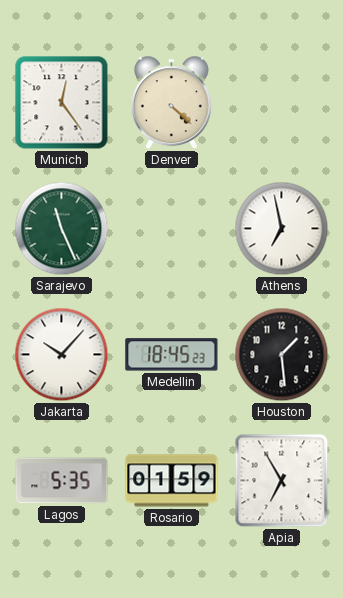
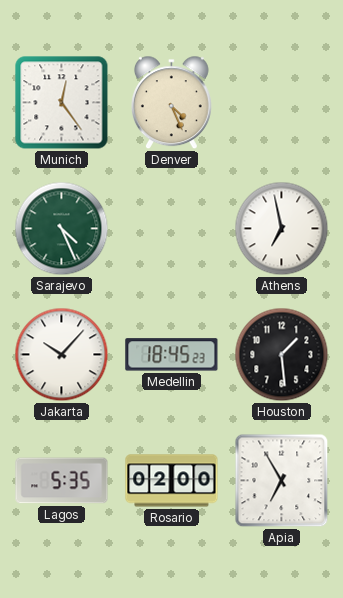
Denver: 4:22 -> 4:26 (171, 103)
Sarajevo: 11:26 -> 4:26 (62, 229)
Rosario: 01:59 -> 02:00 (172, 481)
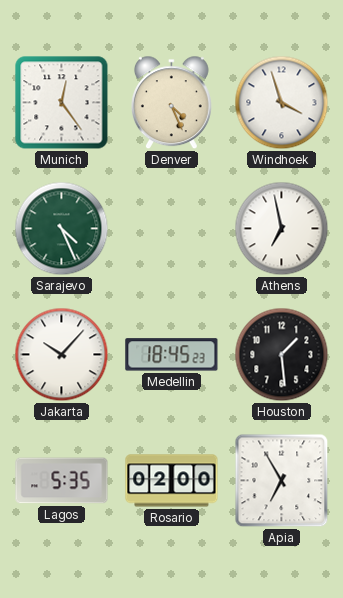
Windhoek: none -> 3:57 (282, 103)
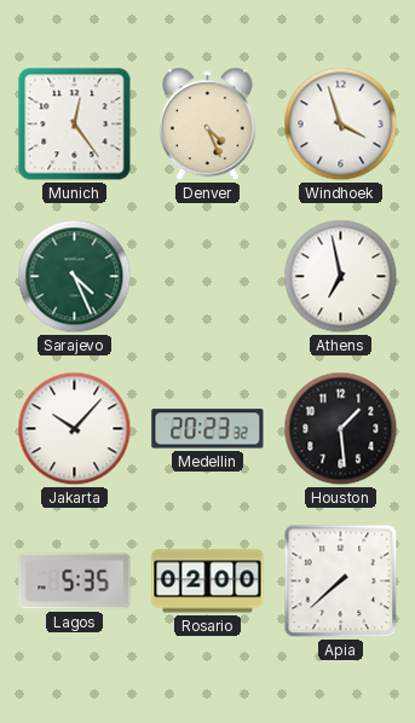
Medellin: 18:45 -> 20:23 (208, 429)
Apia: 6:55 -> 7:38 (341, 582)
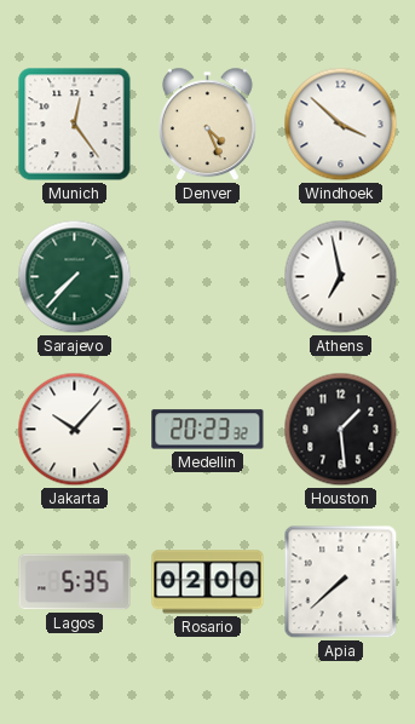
Windhoek: 3:57 -> 3:52 (341, 125)
Sarajevo: 4:26 -> 7:37 (75, 277)
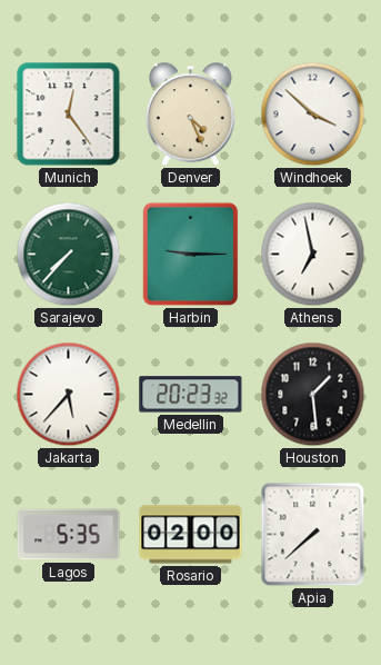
Harbin: none -> 9:15 (191, 255)
Jakarta: 10:07 -> 5:37 (69, 395)
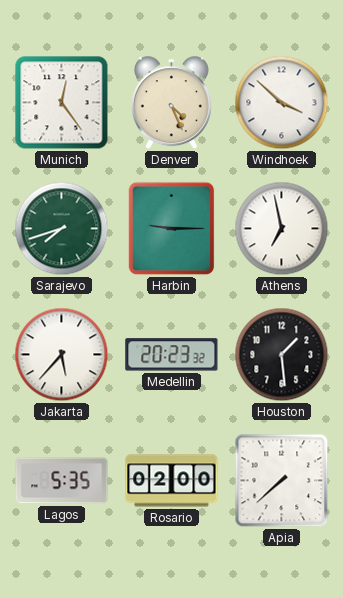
Sarajevo: 7:37 -> 7:42 (62, 229)
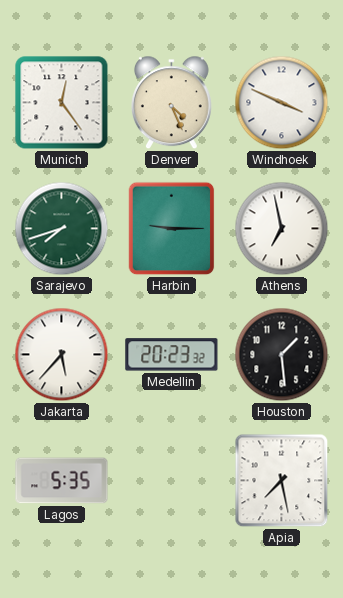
Windhoek: 3:52 -> 3:49 (282, 103)
Rosario: 02:00 -> none (172, 481)
Apia: 7:38 -> 7:28 (282, 481)
